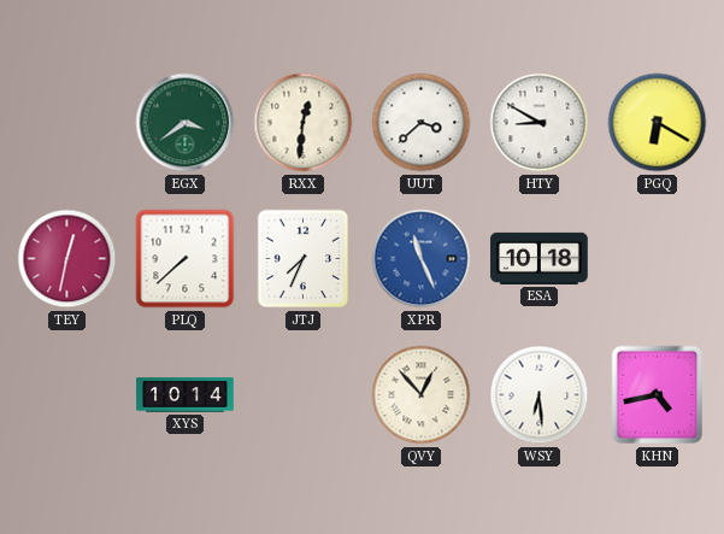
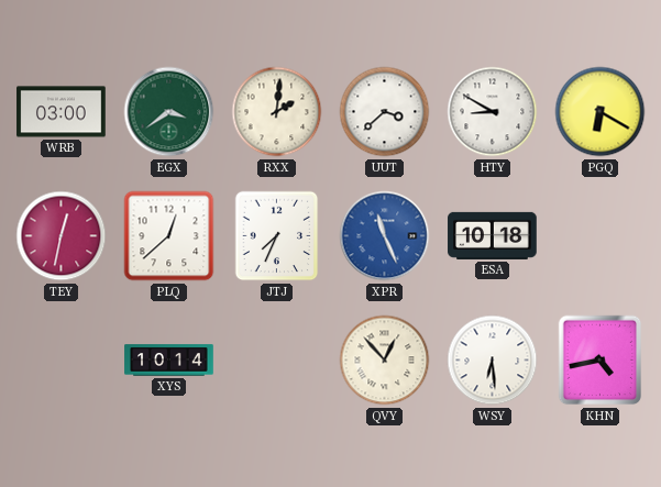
WRB: none -> 03:00 (62, 112)
RXX: 12:31 -> 2:01 (277, 112)
PLQ: 7:38 -> 12:38 (169, 236)
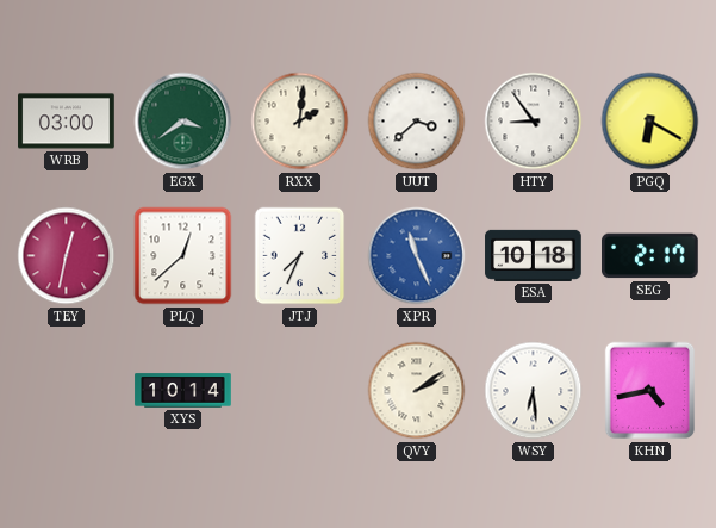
HTY: 8:50 -> 8:54 (534, 122)
SEG: none -> 2:17 (650, 256)
QVY: 12:53 -> 2:09 (417, 391)
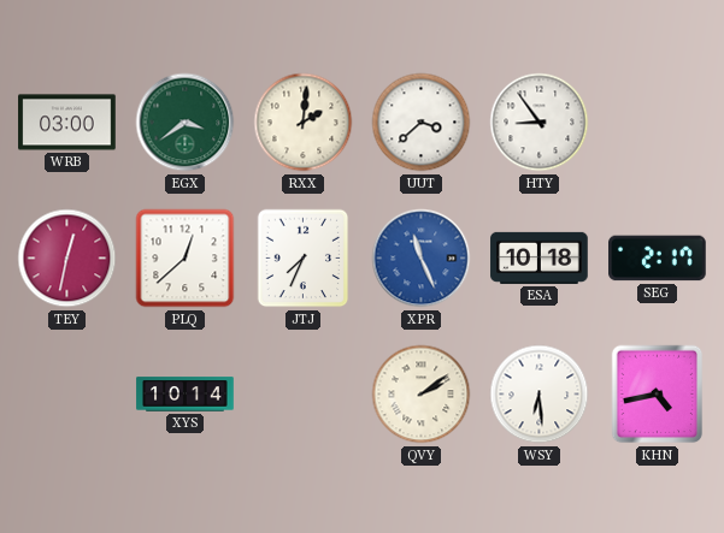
PGQ: 6:20 -> none (650, 122)
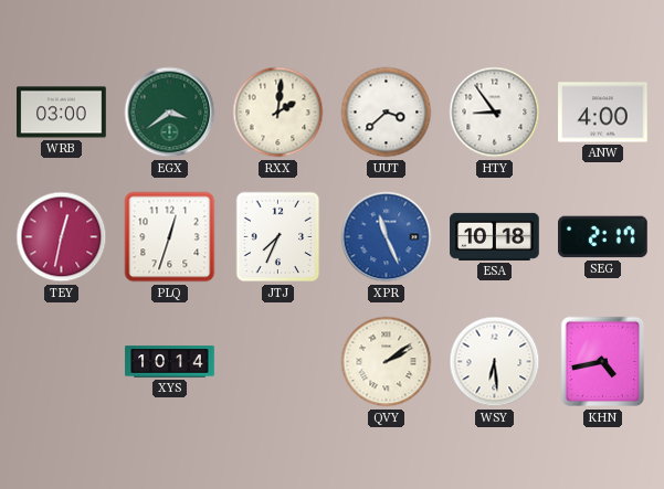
ANW: none -> 4:00 (603, 113)
PLQ: 12:38 -> 12:33 (170, 237)
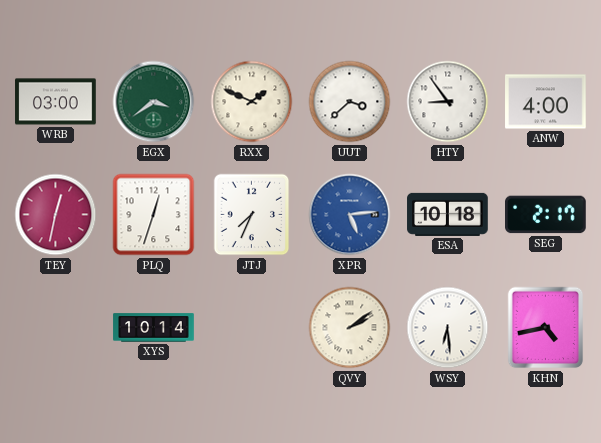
RXX: 2:01 -> 1:49 (252, 102)
XPR: 11:26 -> 5:14 (350, 215)
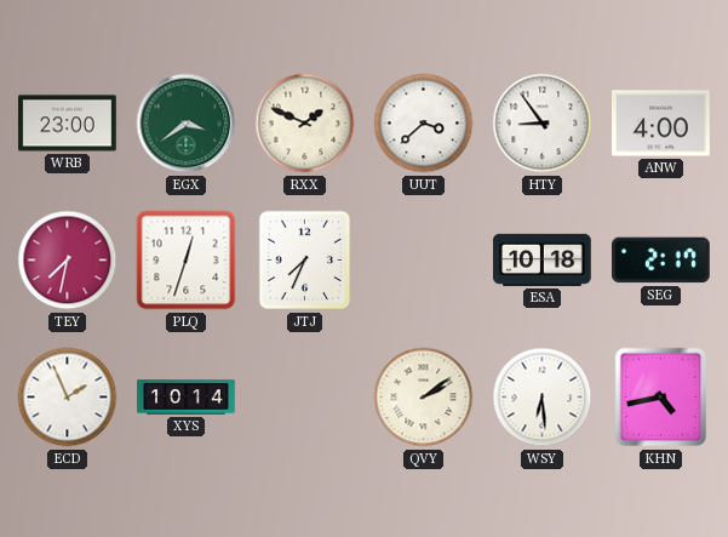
WRB: 03:00 -> 23:00 (68, 124)
TEY: 12:32 -> 7:32 (68, 261)
XPR: 5:14 -> none (350, 215)
ECD: none -> 1:56 (68, 398)
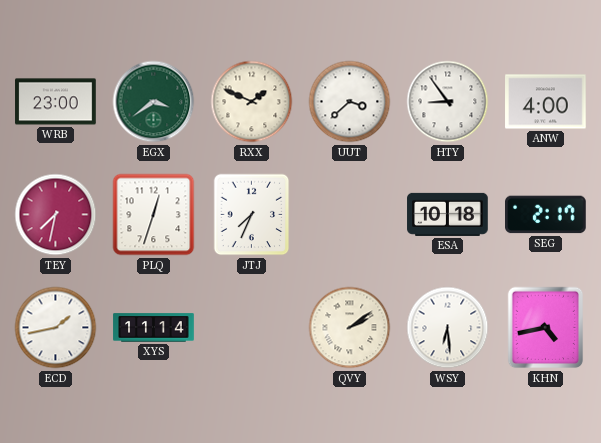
ECD: 1:56 -> 1:43 (56, 328)
XYS: 10:14 -> 11:14 (154, 328)
